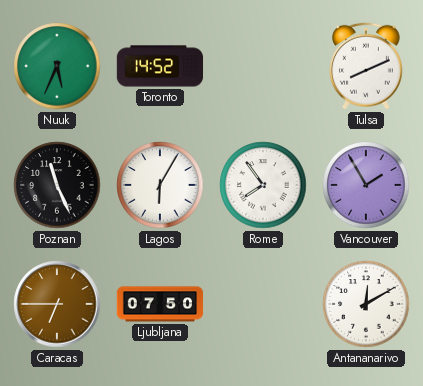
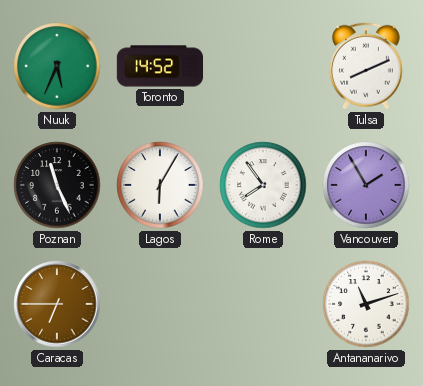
Ljubljana: 07:50 -> none (160, 304)
Antananarivo: 12:10 -> 11:12 (366, 304)
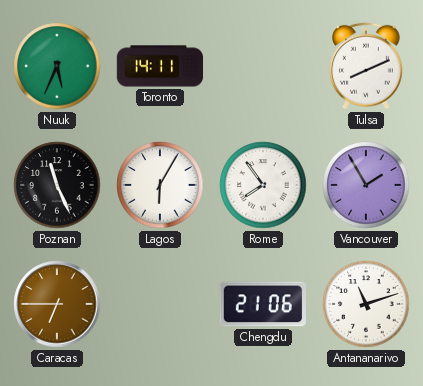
Toronto: 14:52 -> 14:11 (160, 66)
Chengdu: none -> 21:06 (263, 304)
